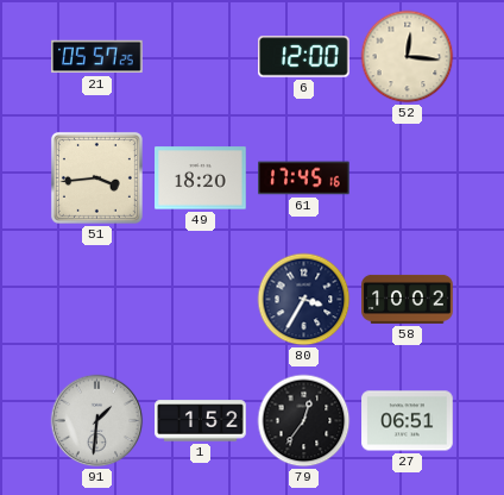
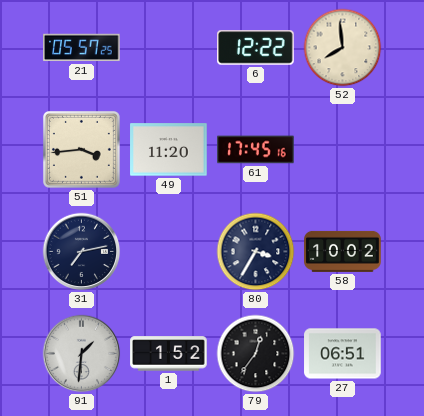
6: 12:00 -> 12:22 (256, 48)
52: 12:16 -> 7:59 (343, 48)
49: 18:20 -> 11:20 (169, 150)
31: none -> 7:13 (82, 252)
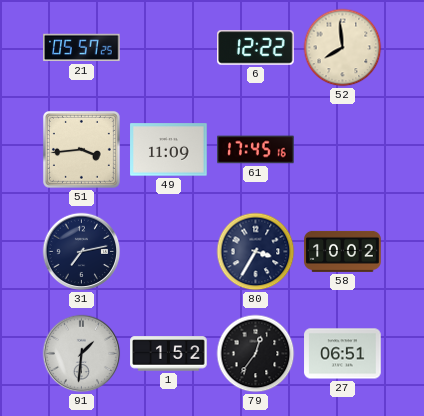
49: 11:20 -> 11:09 (169, 150)
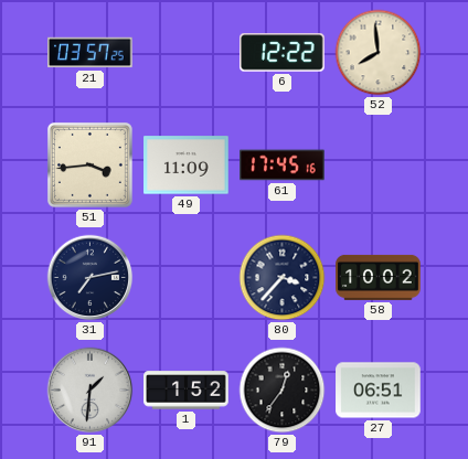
21: 05:57 -> 03:57 (91, 53)
80: 3:35 -> 3:37 (283, 278)
